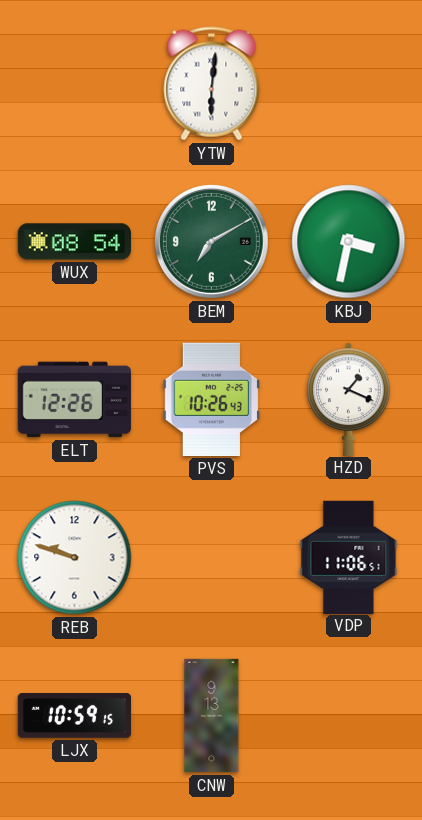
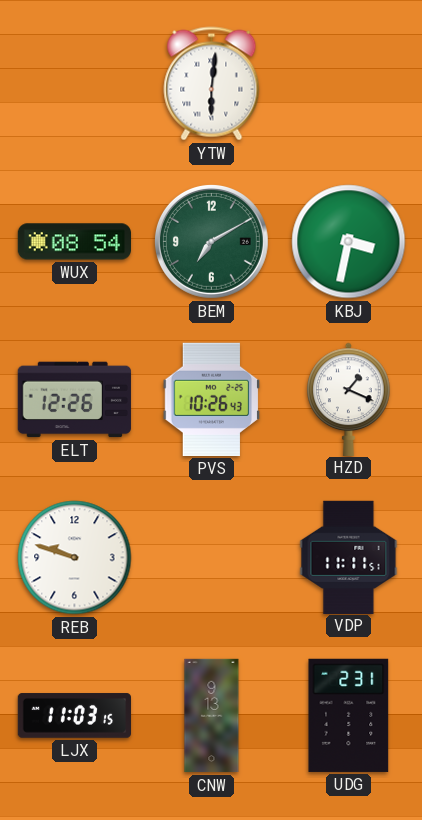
VDP: 11:06 -> 11:11 (349, 557)
LJX: 10:59 -> 11:03 (74, 716)
UDG: none -> 2:31 (349, 715)
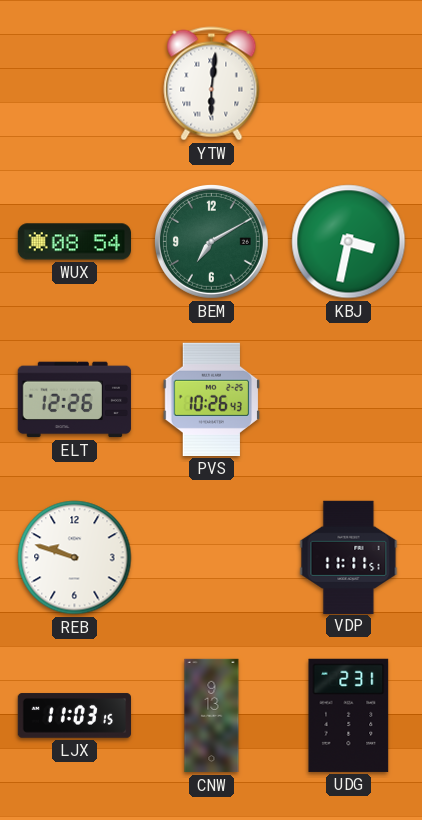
HZD: 1:19 -> none (349, 399)
